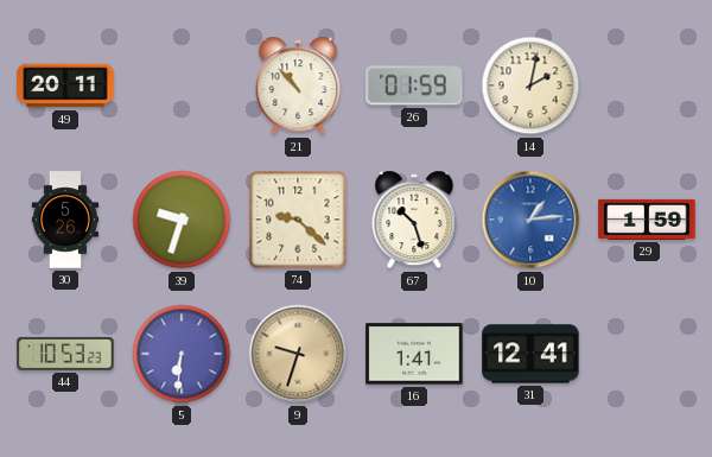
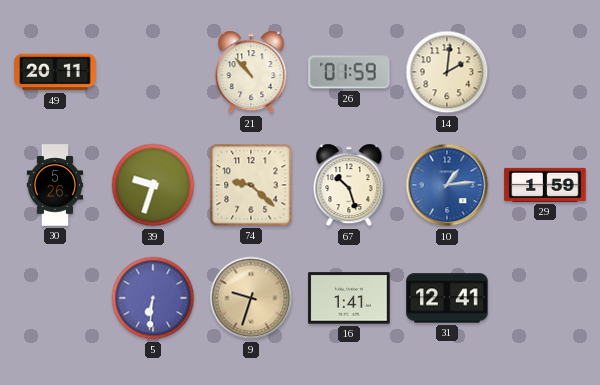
14: 2:02 -> 2:01 (447, 72)
44: 10:53 -> none (65, 354)
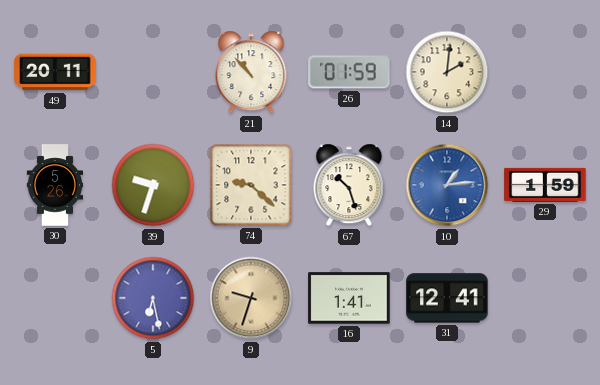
5: 6:31 -> 6:28 (153, 298)
